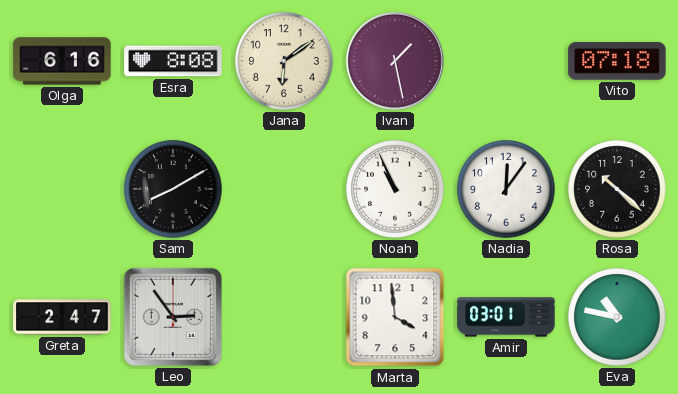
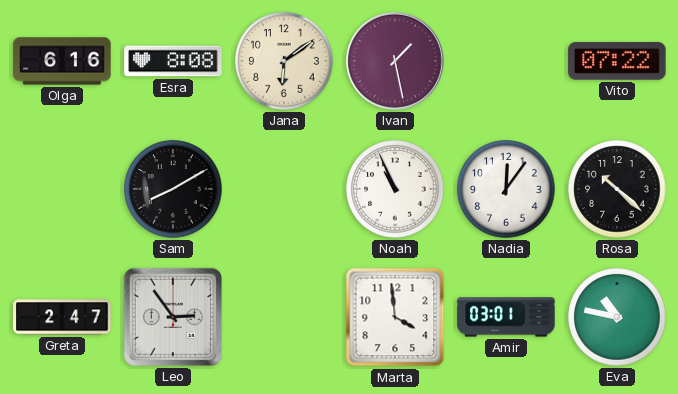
Vito: 07:18 -> 07:22 (617, 61)
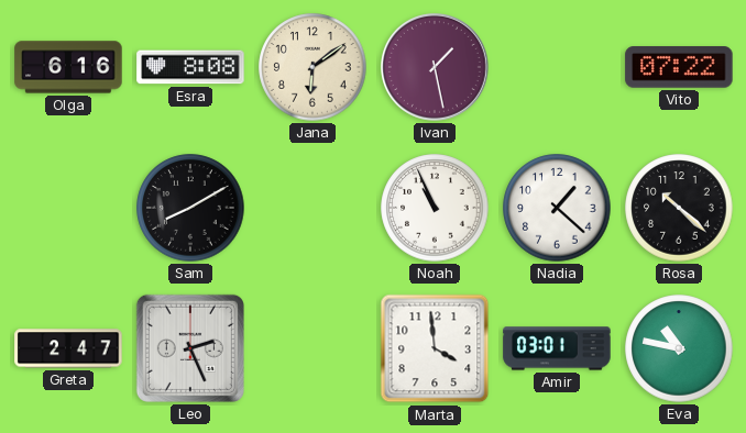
Nadia: 12:06 -> 1:22 (557, 208)
Leo: 2:54 -> 2:26 (190, 348)
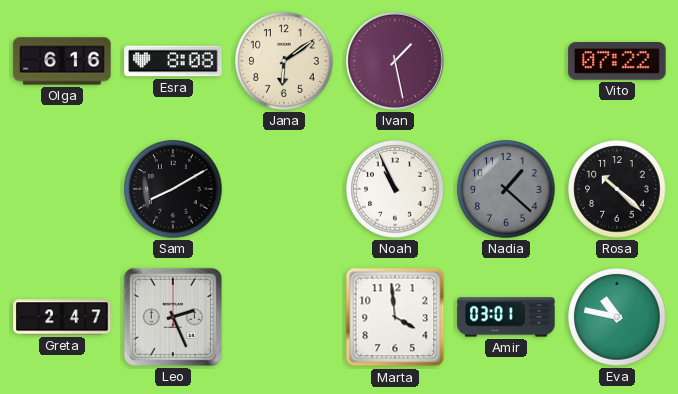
Nadia dial: white -> grey (506, 189)
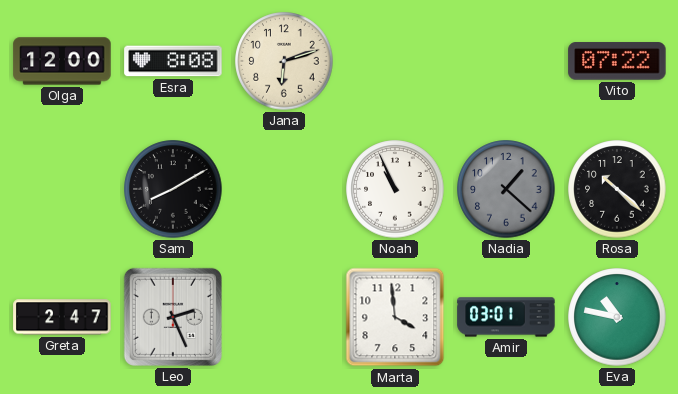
Olga: 6:16 -> 12:00 (62, 61)
Jana: 6:09 -> 6:12 (284, 61)
Ivan: 1:28 -> none (395, 61)
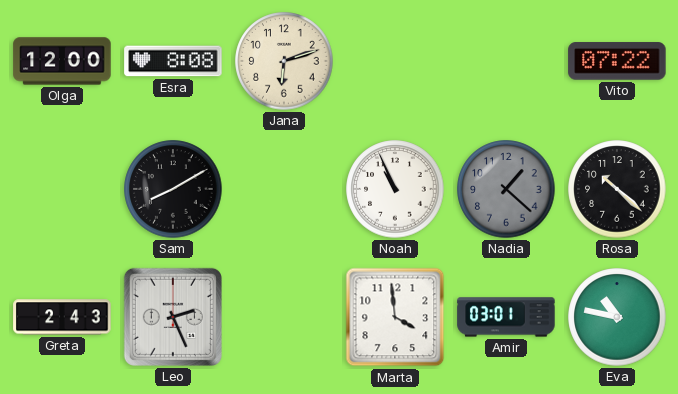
Greta: 2:47 -> 2:43 (62, 317)
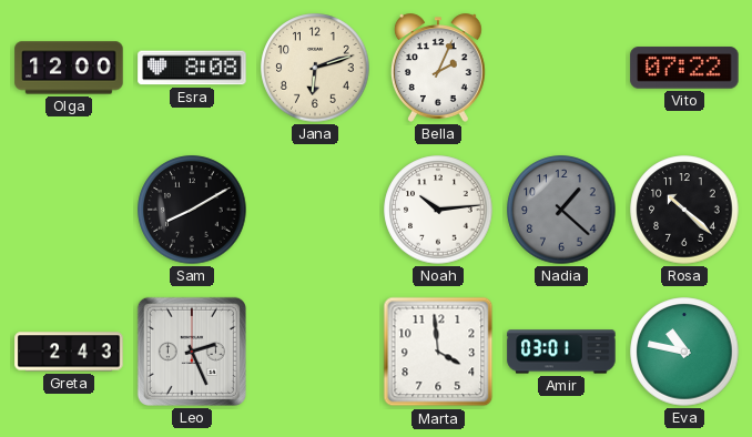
Bella: none -> 2:04 (438, 68)
Noah: 10:56 -> 10:14 (438, 210)
